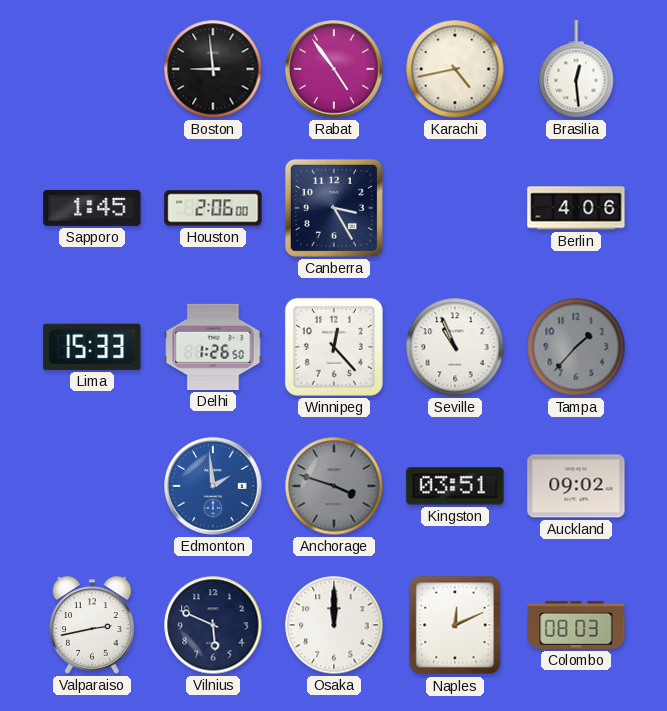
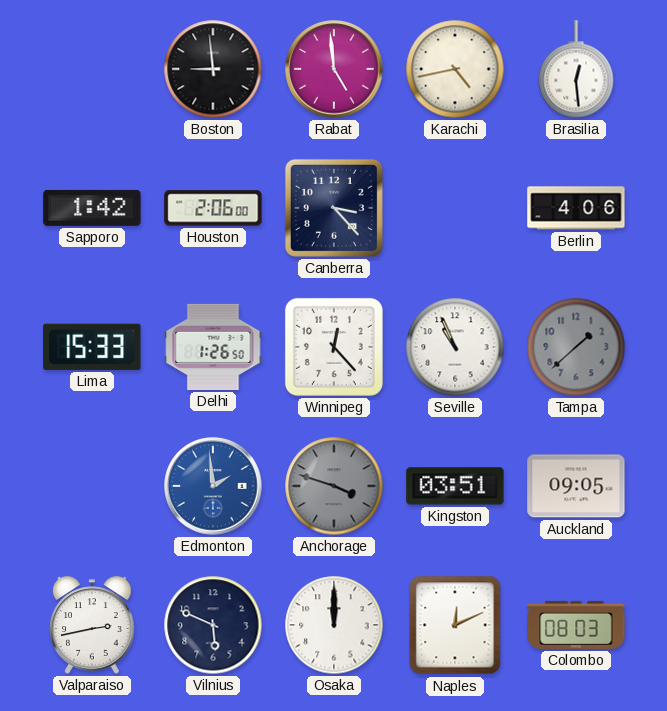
Rabat: 4:54 -> 4:59 (334, 69)
Sapporo: 1:45 -> 1:42 (92, 208)
Canberra: 3:25 -> 3:23 (334, 208)
Tampa: 1:37 -> 1:38 (576, 347)
Auckland: 09:02 -> 09:05 (576, 486)
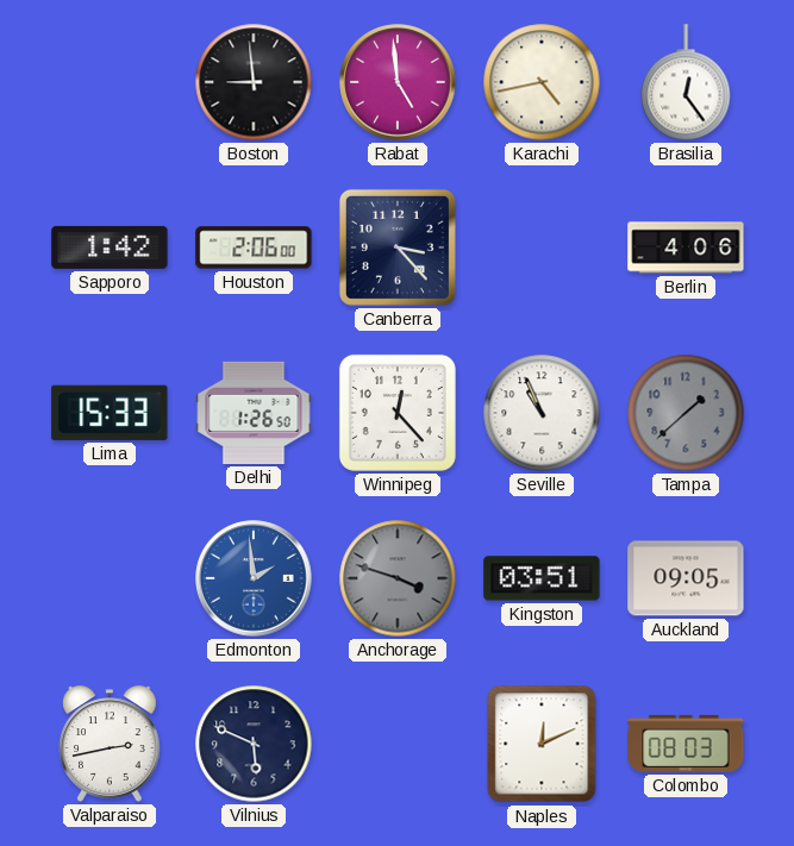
Brasilia: 12:29 -> 12:24 (686, 82)
Osaka: 12:00 -> none (334, 625)
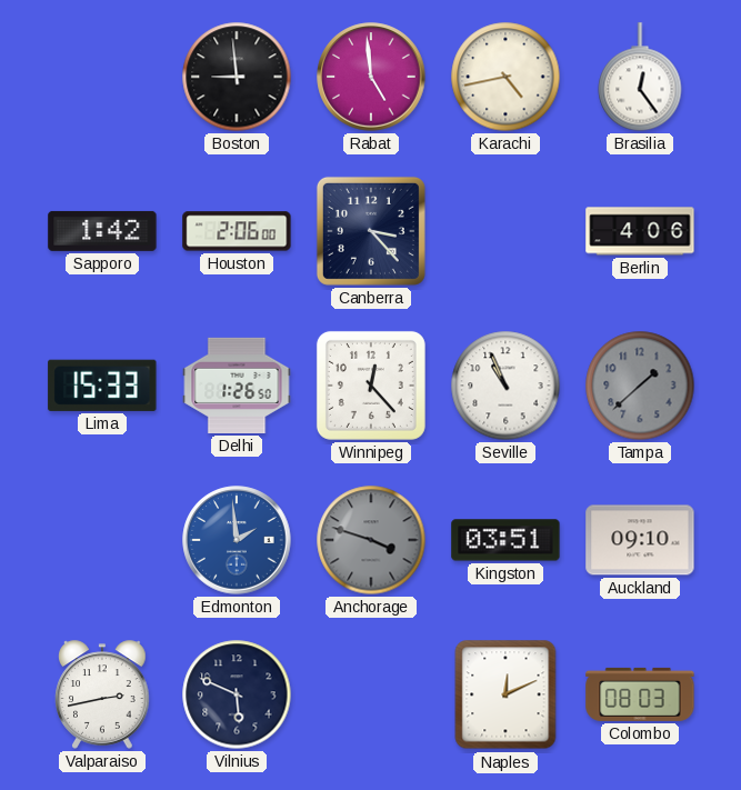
Auckland: 09:05 -> 09:10 (640, 540)
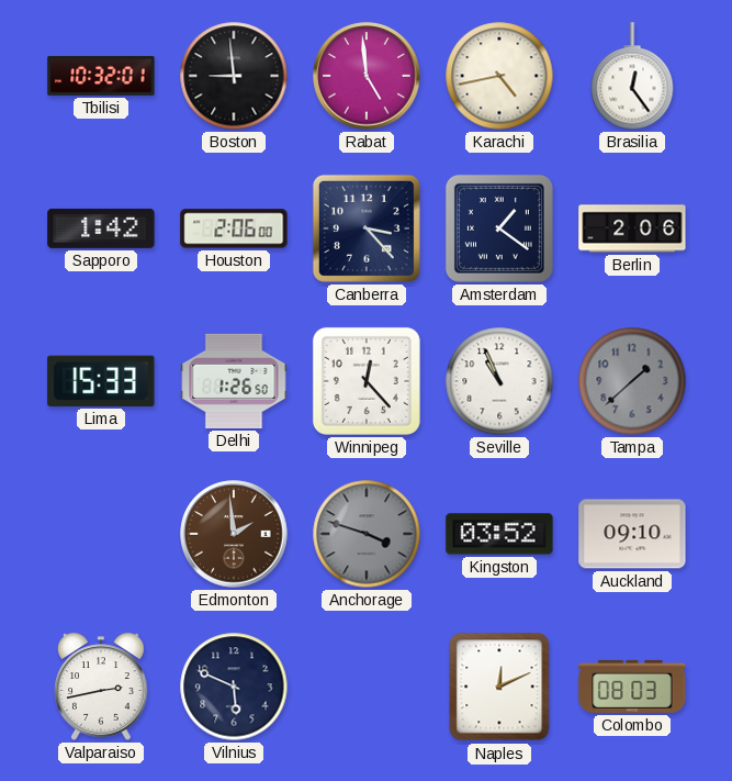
Tbilisi: none -> 10:32 (101, 76)
Amsterdam: none -> 1:21 (499, 228)
Berlin: 4:06 -> 2:06 (632, 228)
Edmonton dial: blue -> brown (234, 534)
Kingston: 03:51 -> 03:52 (499, 534)
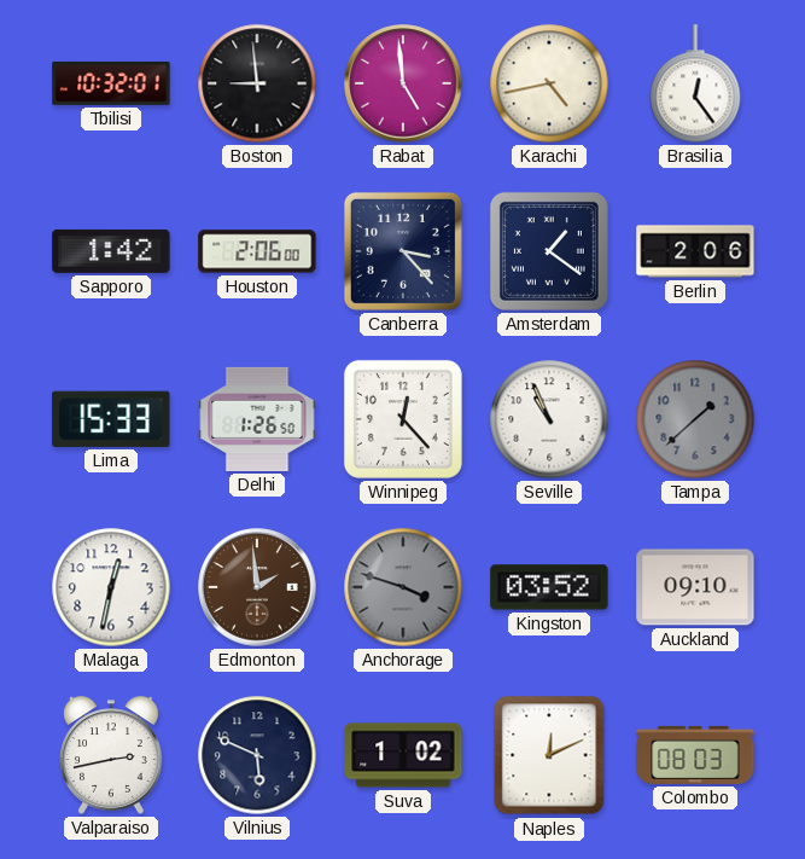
Malaga: none -> 12:32 (111, 587)
Suva: none -> 1:02 (403, 755)
